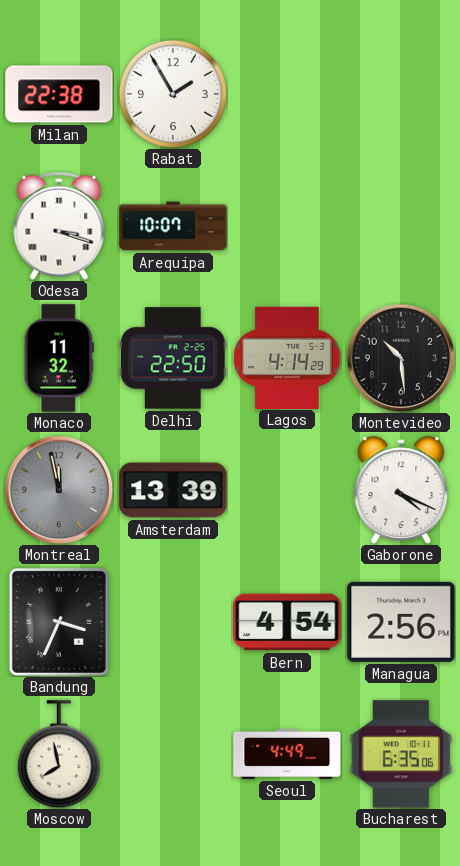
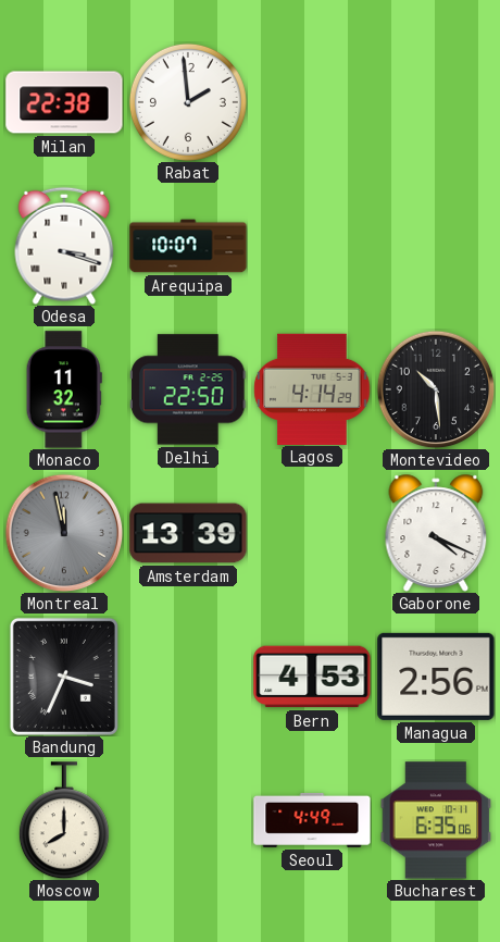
Rabat: 1:55 -> 1:59 (188, 102)
Bern: 4:54 -> 4:53 (312, 677)
Moscow: 7:58 -> 8:00 (64, 820)
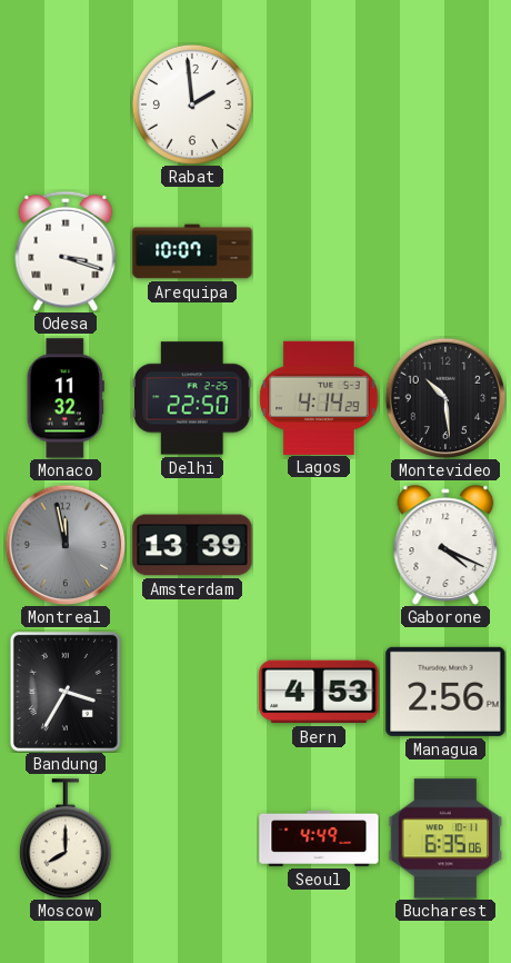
Milan: 22:38 -> none (64, 102)
Bandung: 3:34 -> 3:35 (66, 692)
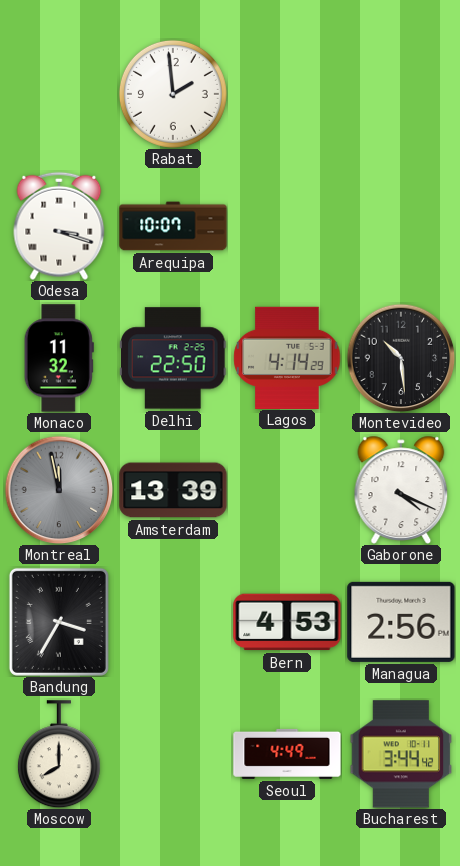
Bucharest: 6:35 -> 3:44 (401, 754)
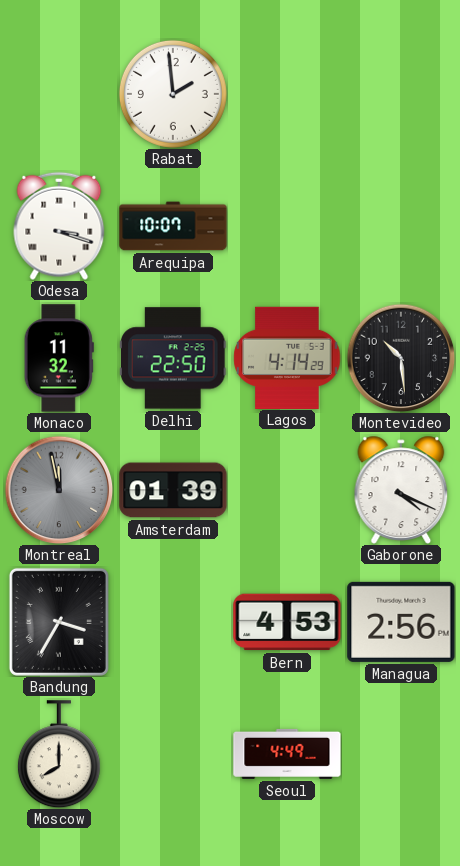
Amsterdam: 13:39 -> 01:39 (173, 490)
Bucharest: 3:44 -> none (401, 754)
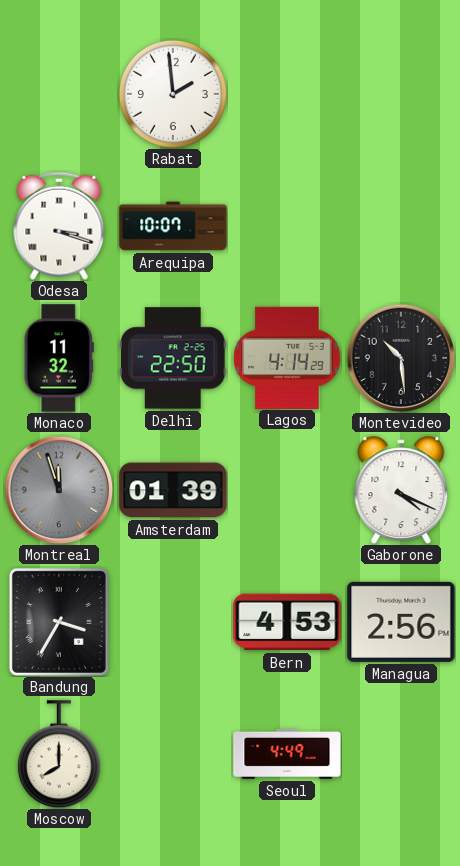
Montreal: 11:58 -> 11:57 (59, 490)
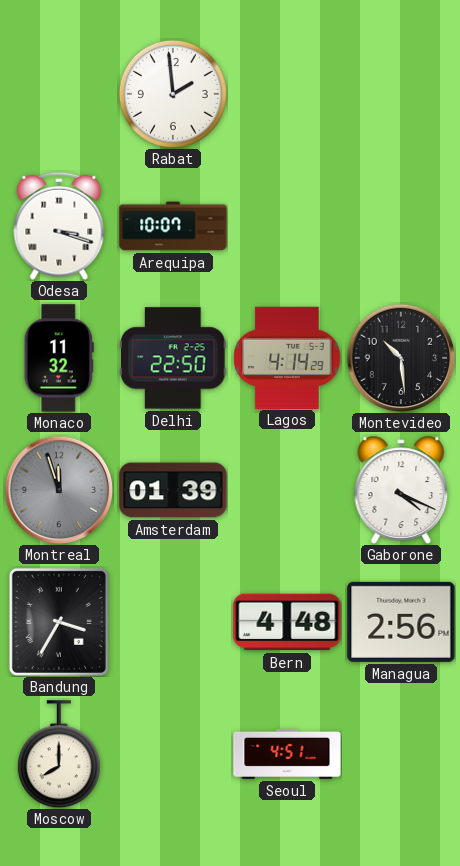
Bern: 4:53 -> 4:48 (287, 622)
Seoul: 4:49 -> 4:51 (287, 754)
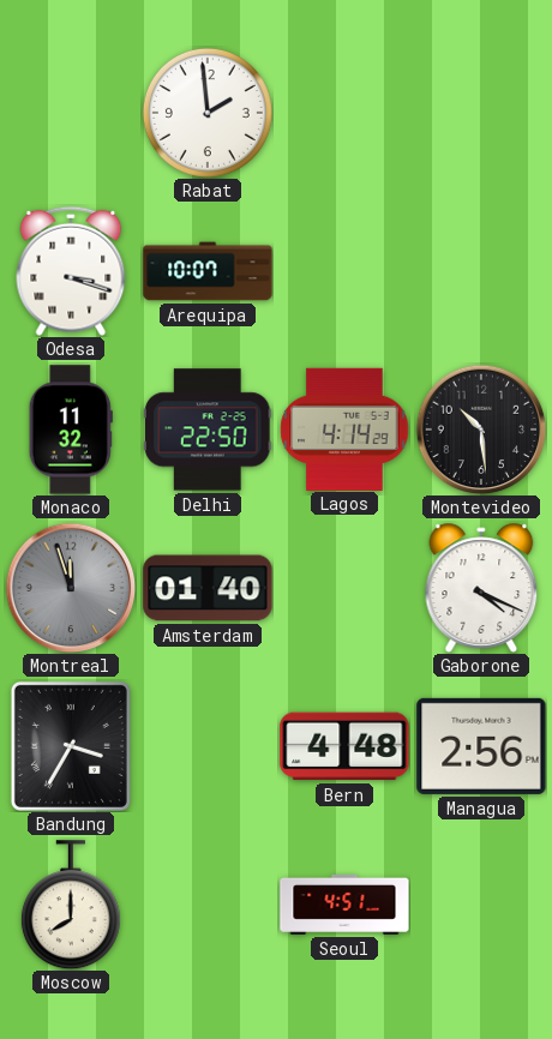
Amsterdam: 01:39 -> 01:40 (208, 588)
